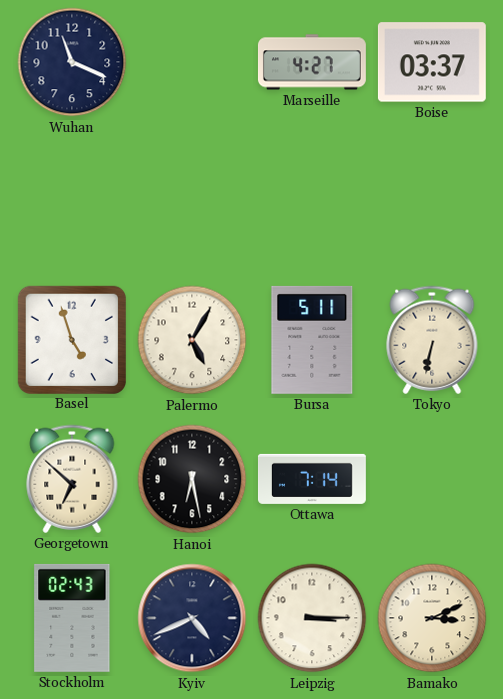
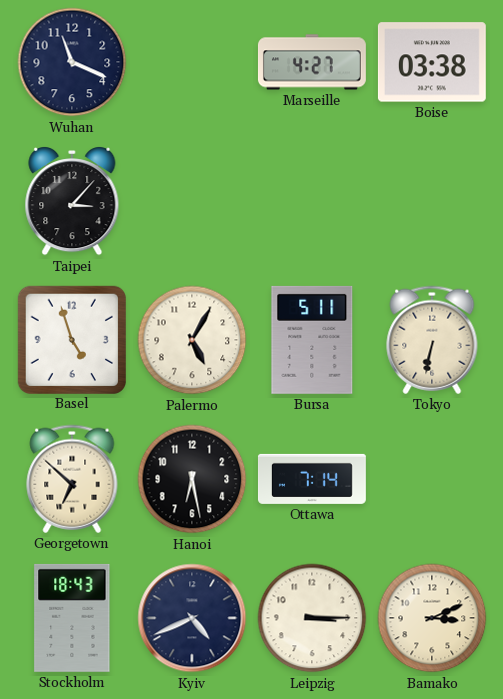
Boise: 03:37 -> 03:38 (432, 62)
Taipei: none -> 3:07 (72, 202)
Stockholm: 02:43 -> 18:43 (72, 618)
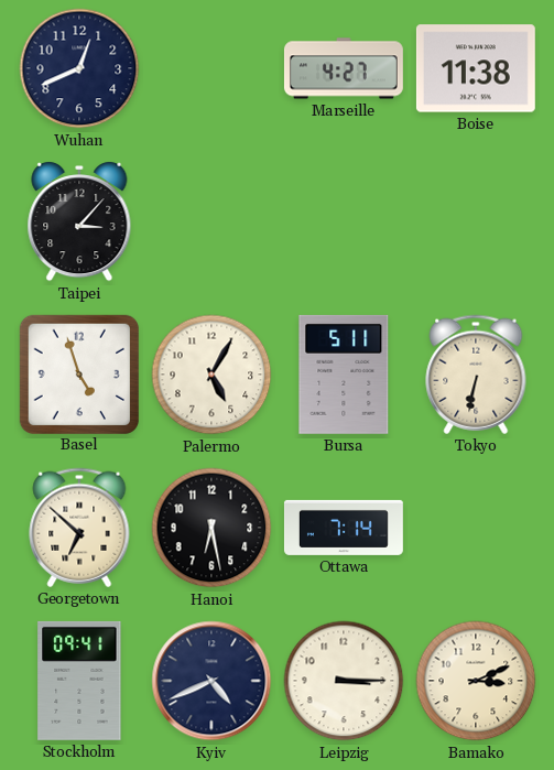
Wuhan: 11:19 -> 12:41 (79, 68)
Boise: 03:38 -> 11:38 (476, 68)
Stockholm: 18:43 -> 09:41 (79, 681)
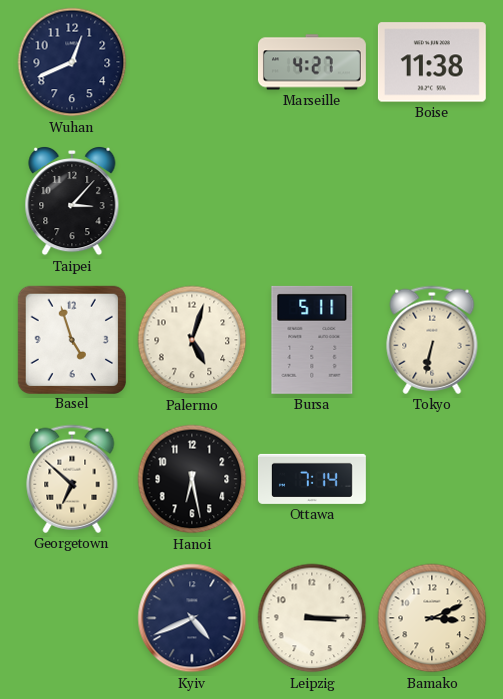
Palermo: 5:05 -> 5:03 (192, 340)
Stockholm: 09:41 -> none (79, 681)
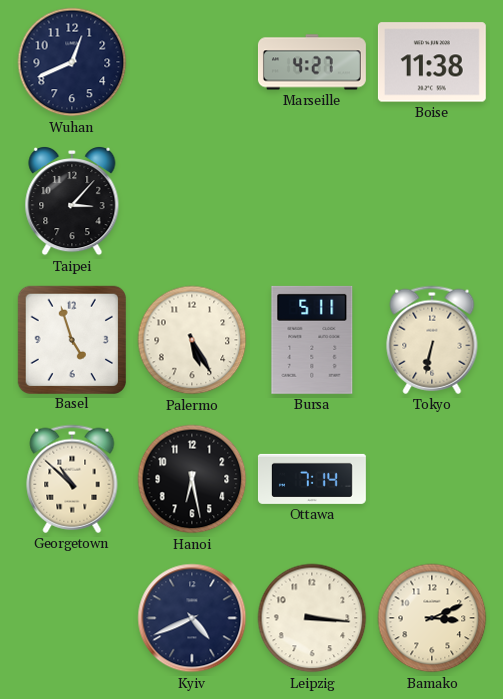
Palermo: 5:03 -> 5:25 (192, 340)
Georgetown: 6:52 -> 10:52 (72, 479)
Leipzig: 3:15 -> 3:16 (312, 618)
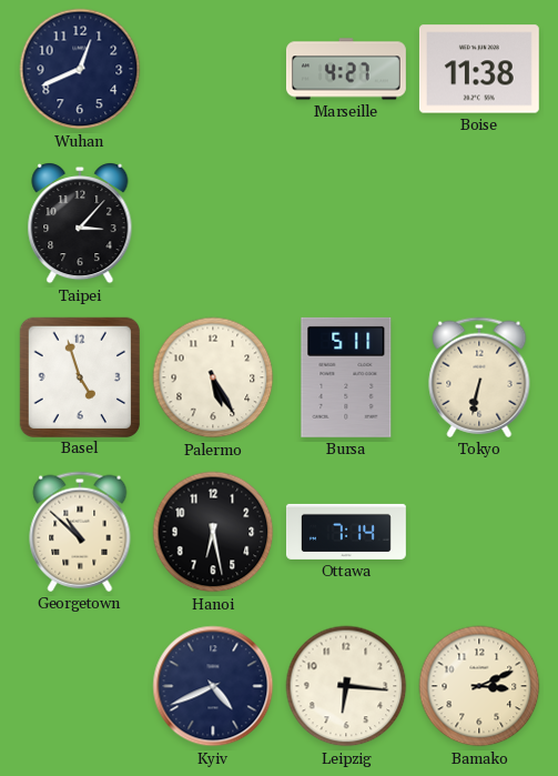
Leipzig: 3:16 -> 6:16 (346, 686)
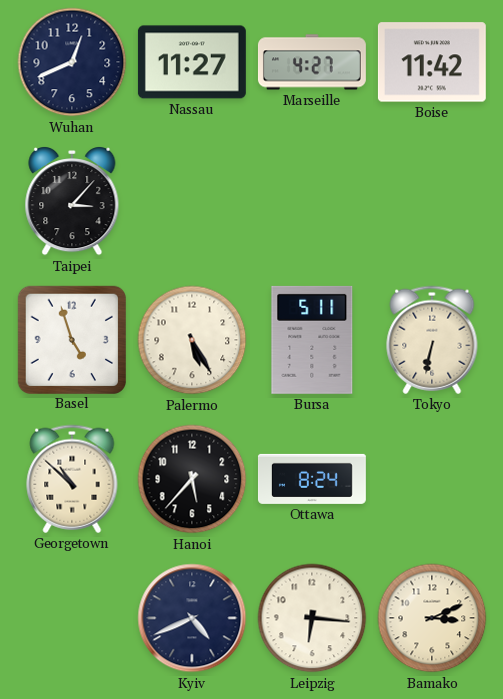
Nassau: none -> 11:27 (192, 62)
Boise: 11:38 -> 11:42 (432, 62)
Hanoi: 6:28 -> 5:37 (192, 479)
Ottawa: 7:14 -> 8:24 (312, 479)
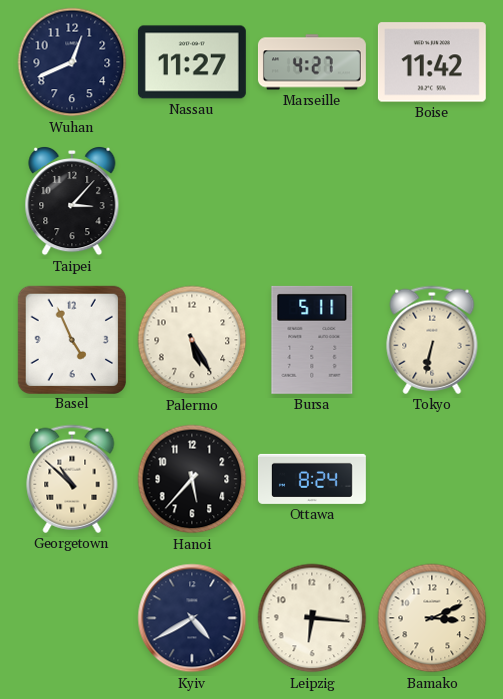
Basel: 4:57 -> 4:56 (71, 339)
Kyiv: 4:41 -> 4:40 (192, 618)
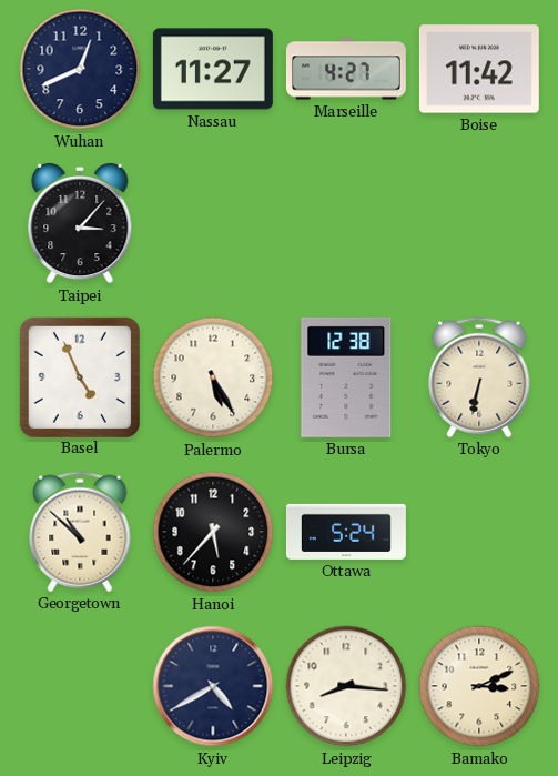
Bursa: 5:11 -> 12:38 (346, 377)
Ottawa: 8:24 -> 5:24 (346, 532)
Leipzig: 6:16 -> 8:16 (346, 686)
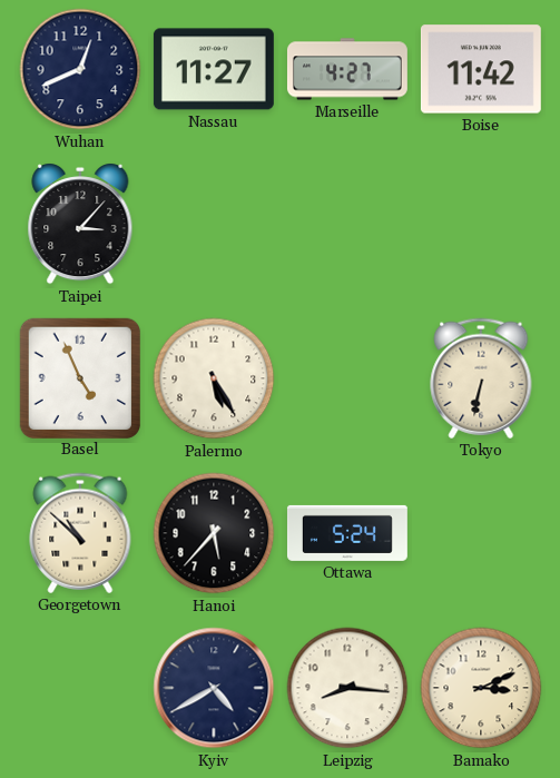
Bursa: 12:38 -> none (346, 377)
